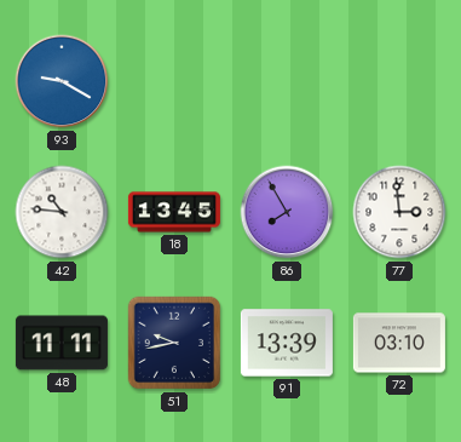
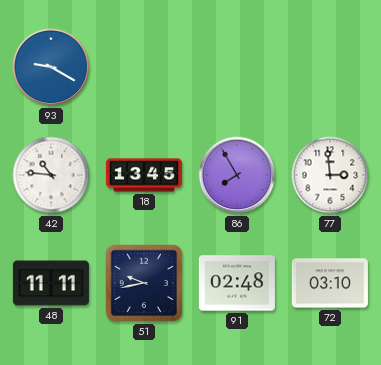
91: 13:39 -> 02:48 (237, 283)
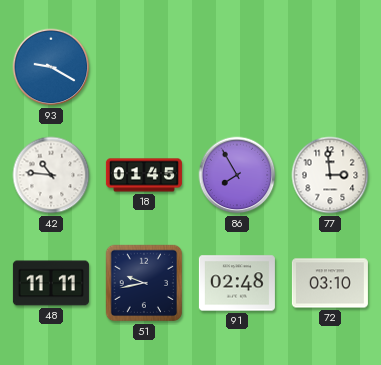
18: 13:45 -> 01:45 (144, 175)
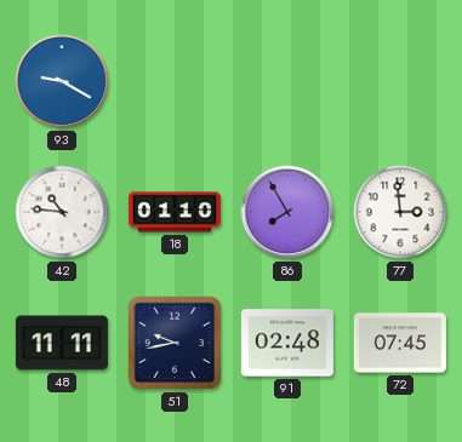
18: 01:45 -> 01:10 (175, 212)
72: 03:10 -> 07:45 (400, 343)
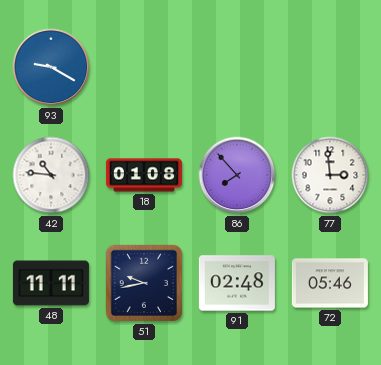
18: 01:10 -> 01:08 (144, 175)
86: 7:55 -> 7:53 (237, 175)
72: 07:45 -> 05:46 (330, 283)
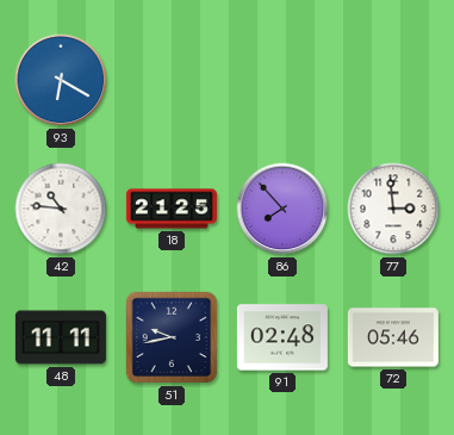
93: 9:20 -> 6:20 (61, 80)
18: 01:08 -> 21:25 (172, 209)
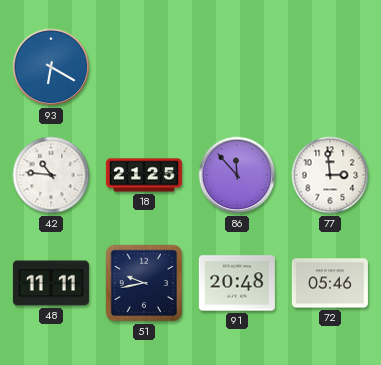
86: 7:53 -> 11:53 (237, 175)
91: 02:48 -> 20:48 (237, 283)
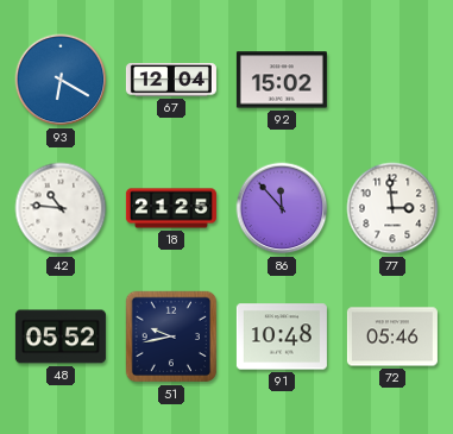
67: none -> 12:04 (171, 80)
92: none -> 15:02 (282, 80)
48: 11:11 -> 05:52 (61, 336)
91: 20:48 -> 10:48 (282, 336)
